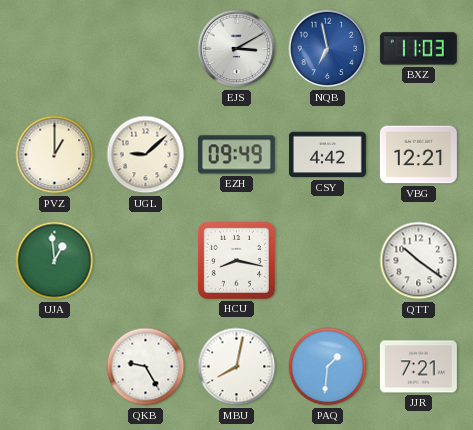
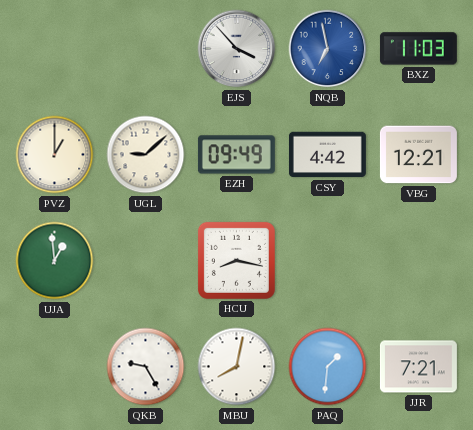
EJS: 3:10 -> 3:53 (237, 49)
QTT: 10:21 -> none (419, 261)
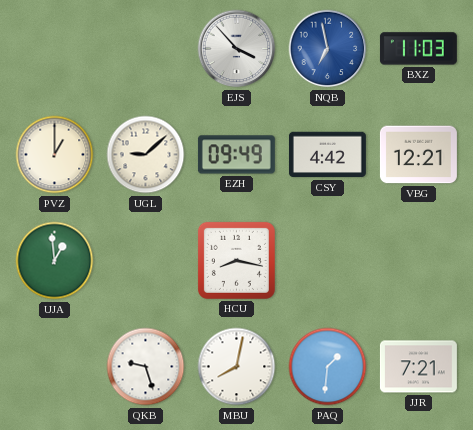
QKB: 9:25 -> 9:27 (146, 367)
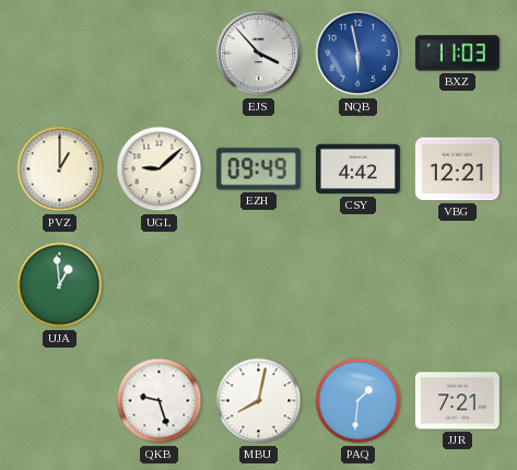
NQB: 6:58 -> 5:58 (359, 54)
HCU: 8:17 -> none (236, 260)
